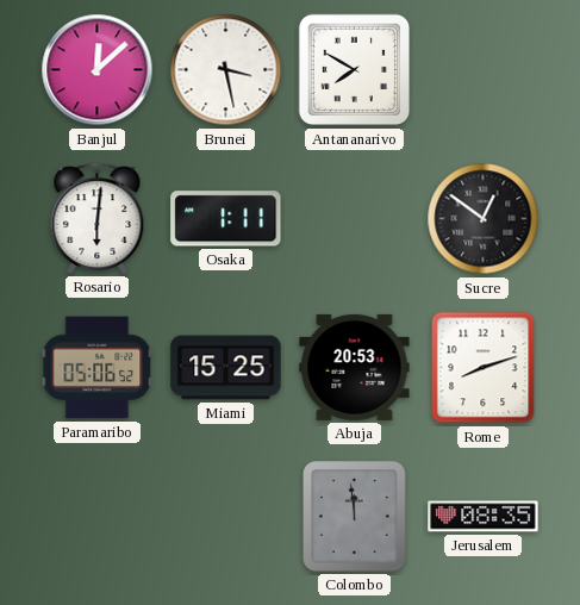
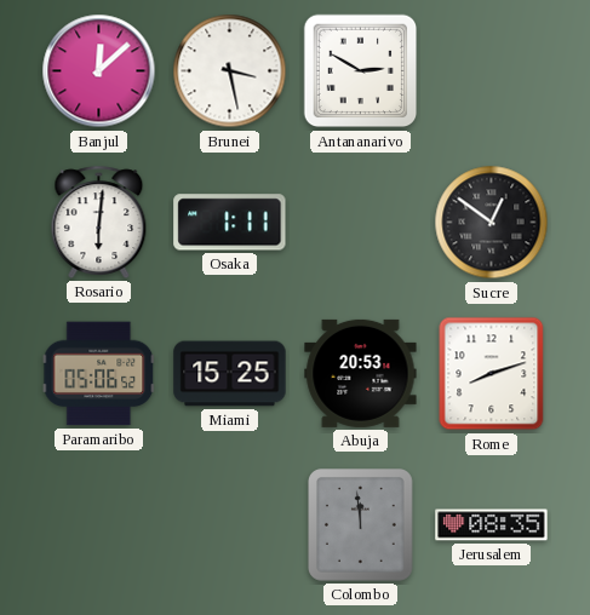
Antananarivo: 7:50 -> 2:50 (361, 71)
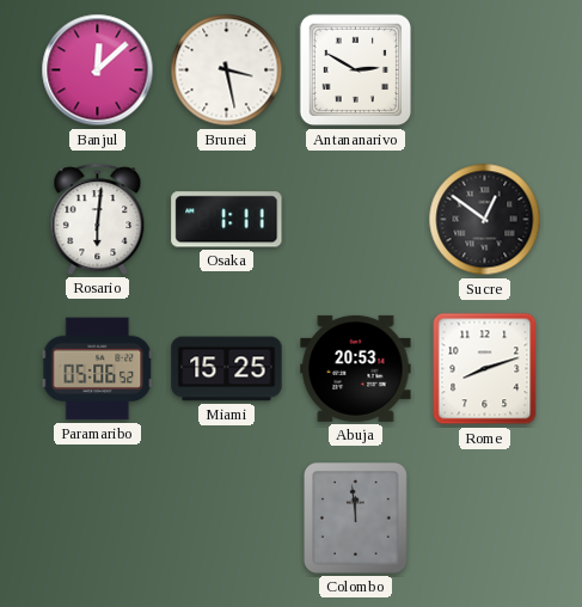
Jerusalem: 08:35 -> none (492, 525)
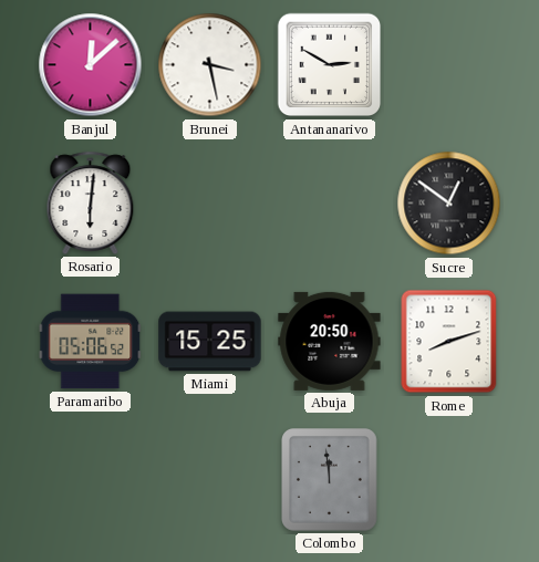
Osaka: 1:11 -> none (227, 220)
Abuja: 20:53 -> 20:50 (330, 341)
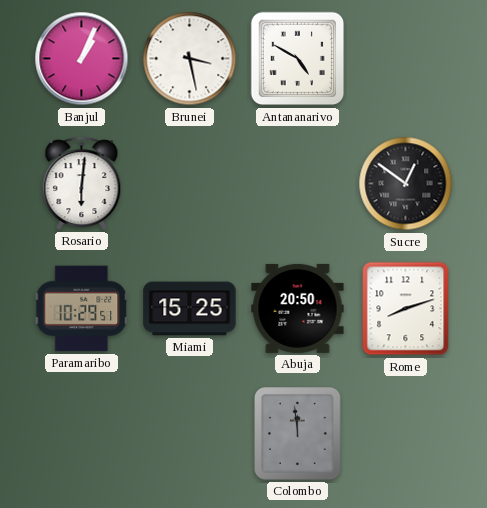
Banjul: 12:08 -> 1:04 (82, 59)
Antananarivo: 2:50 -> 4:50 (298, 59)
Paramaribo: 05:06 -> 10:29 (82, 309)
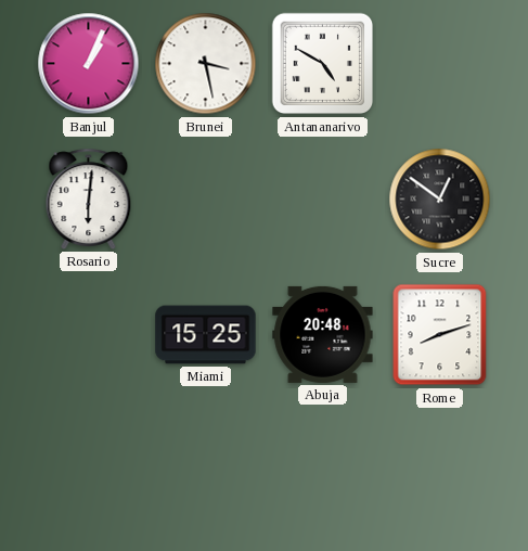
Paramaribo: 10:29 -> none (82, 309)
Abuja: 20:50 -> 20:48 (323, 334)
Colombo: 11:59 -> none (298, 434)
